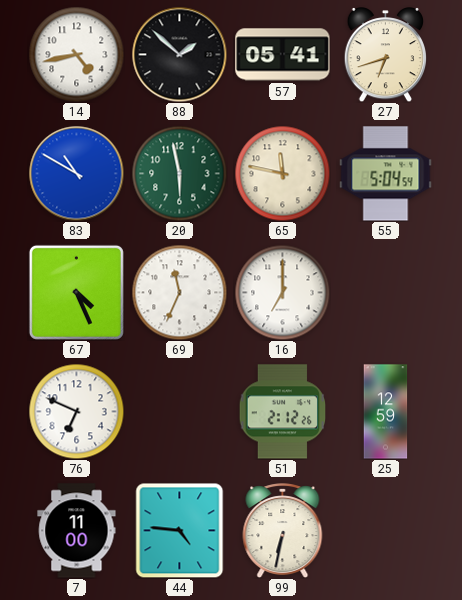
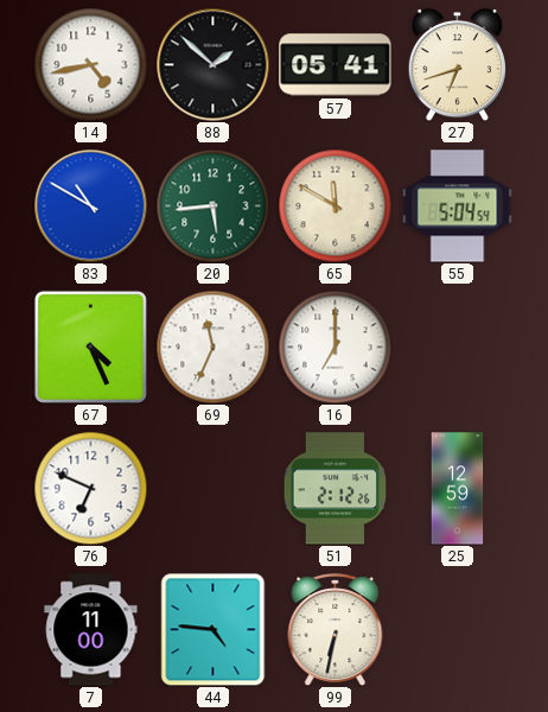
20: 5:58 -> 5:44 (212, 205)
65: 11:47 -> 11:50 (334, 205)
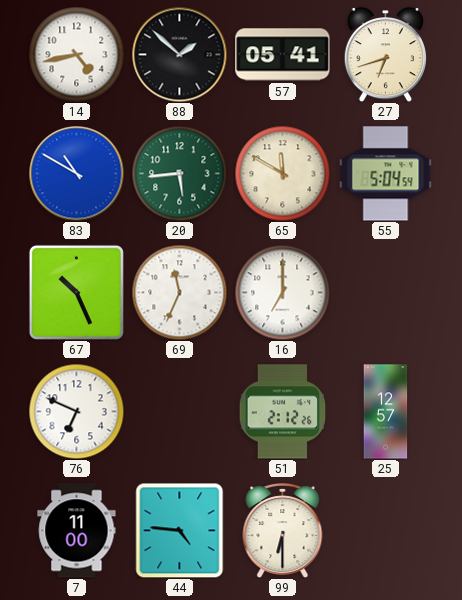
67: 4:26 -> 10:26 (76, 292)
25: 12:59 -> 12:57 (386, 412)
99: 6:32 -> 6:30 (283, 531)
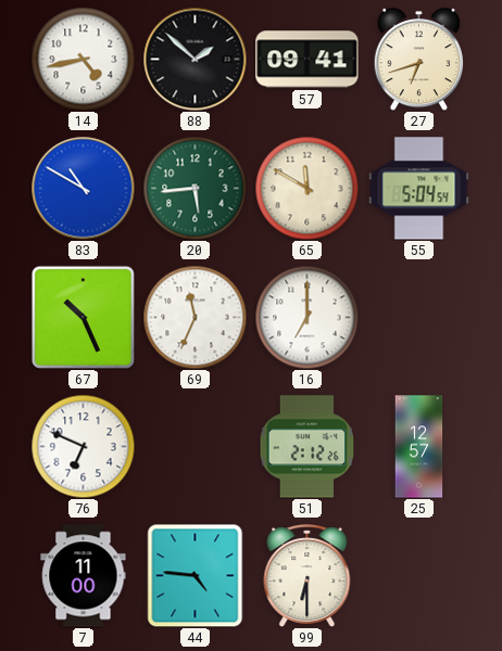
57: 05:41 -> 09:41 (308, 60)
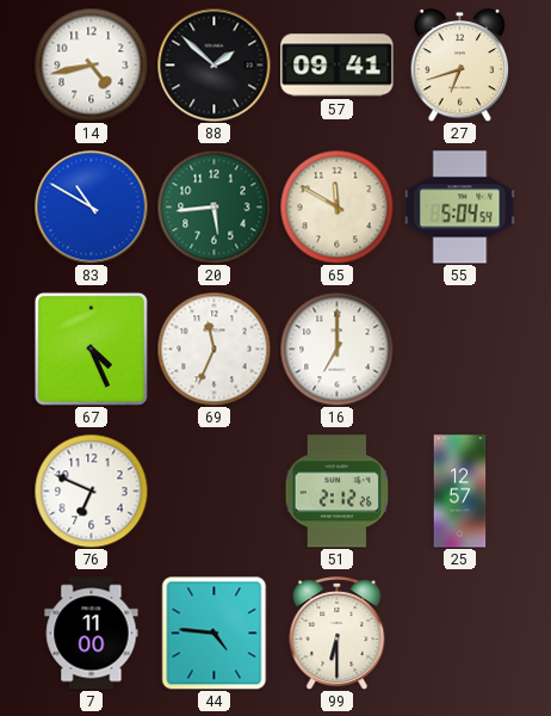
67: 10:26 -> 4:26 (91, 348)
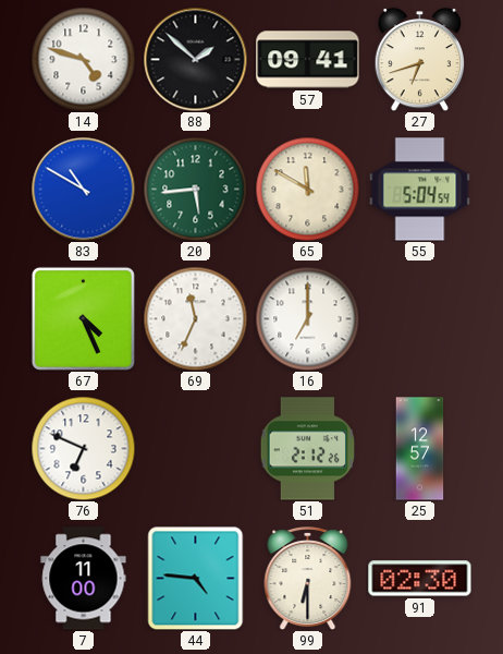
14: 4:43 -> 4:48 (83, 59)
91: none -> 02:30 (420, 579)
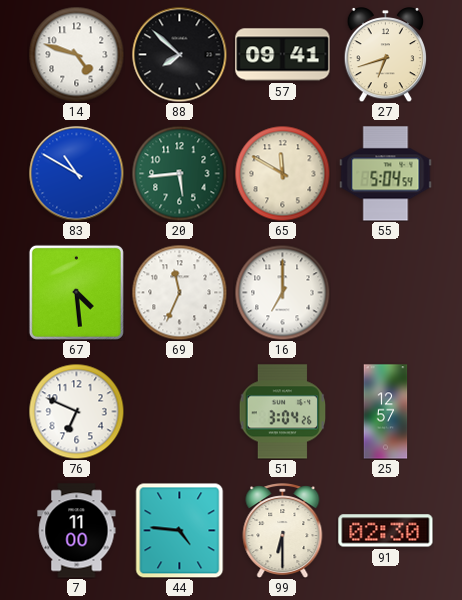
88: 1:52 -> 7:52 (179, 54)
67: 4:26 -> 4:29 (76, 292)
51: 2:12 -> 3:04 (283, 412)
